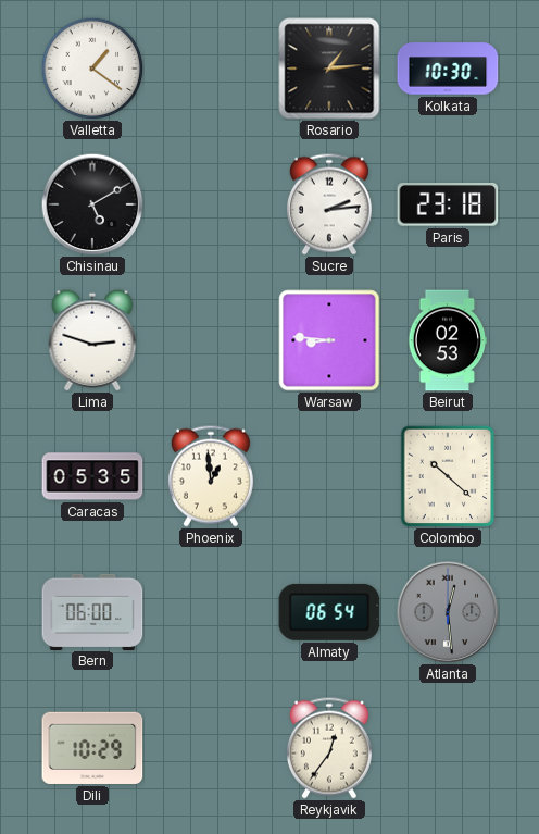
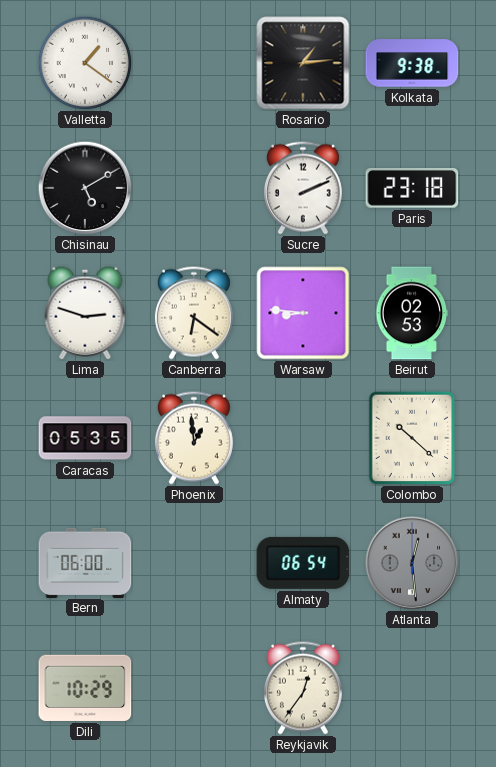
Kolkata: 10:30 -> 9:38 (412, 63)
Sucre: 2:14 -> 2:11 (303, 188)
Canberra: none -> 6:21 (194, 313)
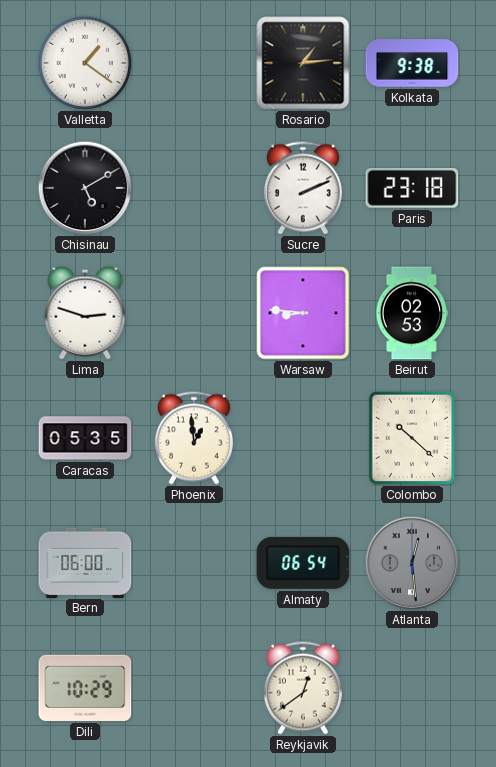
Canberra: 6:21 -> none (194, 313)
Reykjavik: 12:36 -> 12:39 (303, 688)
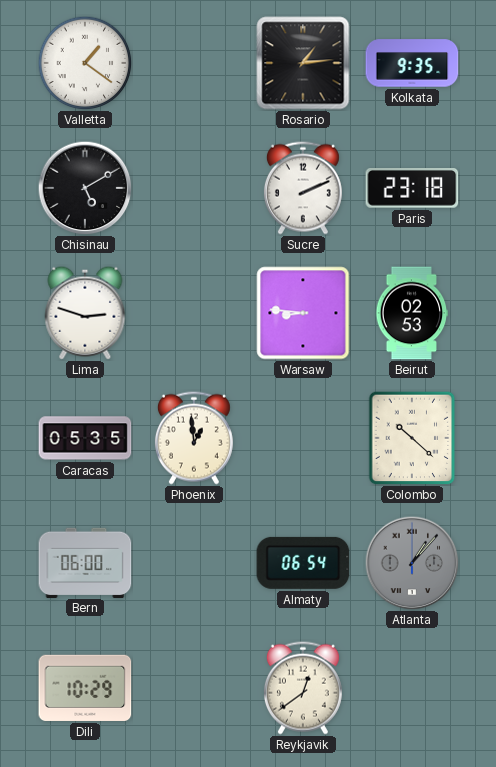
Kolkata: 9:38 -> 9:35 (412, 63)
Atlanta: 12:29 -> 1:07 (412, 563)
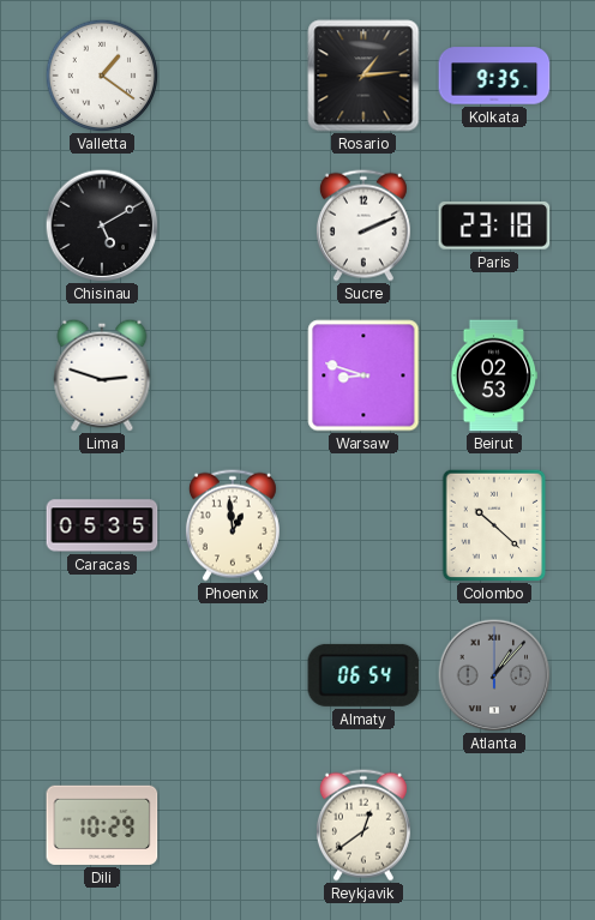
Warsaw: 8:46 -> 8:48 (363, 375)
Bern: 06:00 -> none (85, 562)
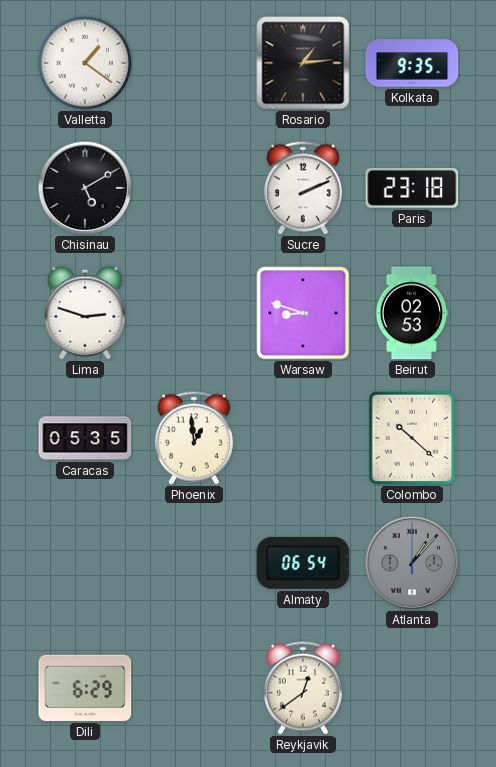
Dili: 10:29 -> 6:29 (85, 688)
